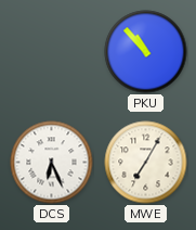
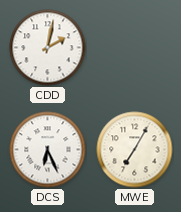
CDD: none -> 2:02 (48, 48)
PKU: 10:53 -> none (146, 52)
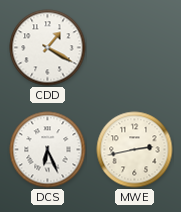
CDD: 2:02 -> 1:20 (48, 48)
MWE: 7:05 -> 2:43 (135, 150)
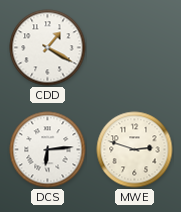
DCS: 6:26 -> 6:14 (48, 150)
MWE: 2:43 -> 2:48 (135, 150)
